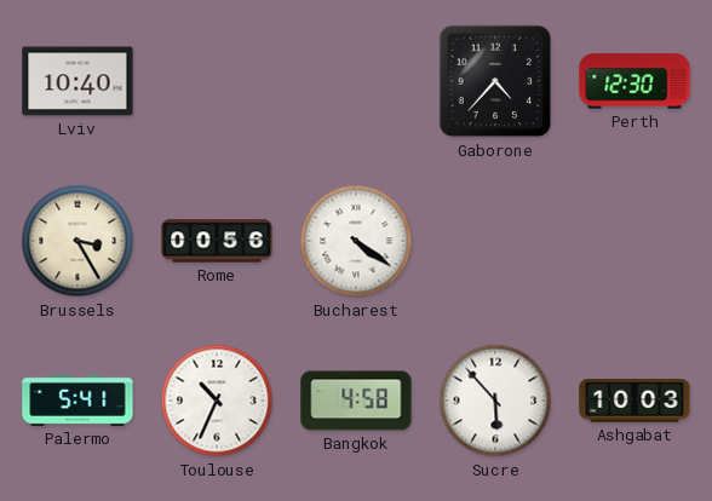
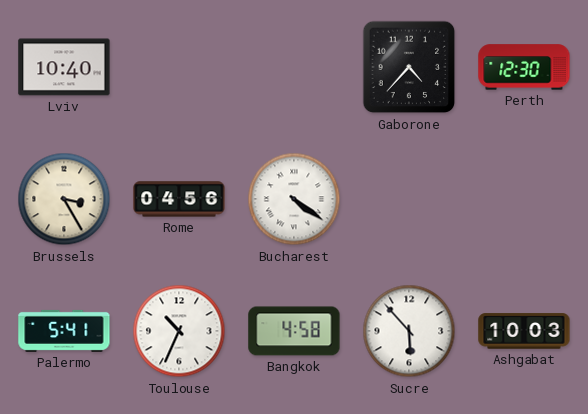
Rome: 00:56 -> 04:56 (179, 199)
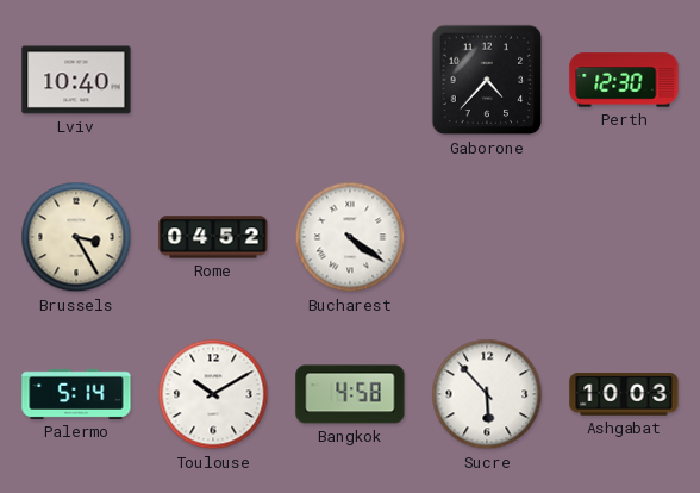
Rome: 04:56 -> 04:52 (213, 237)
Palermo: 5:41 -> 5:14 (76, 394)
Toulouse: 10:34 -> 10:10 (213, 394)
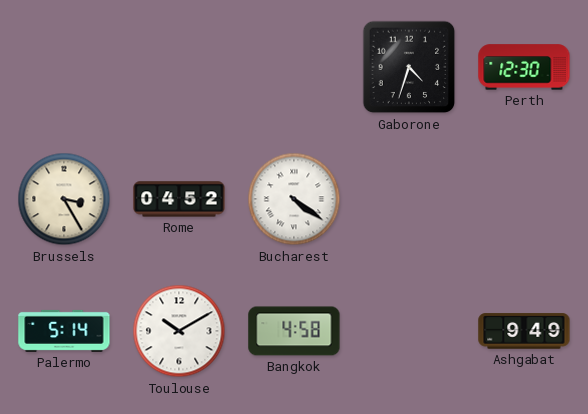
Lviv: 10:40 -> none (76, 80)
Gaborone: 4:37 -> 4:33 (409, 67)
Sucre: 5:53 -> none (487, 394)
Ashgabat: 10:03 -> 9:49 (524, 331)
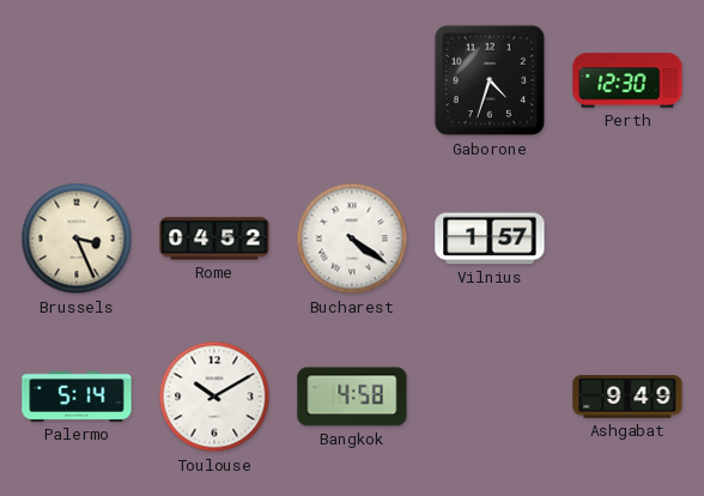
Brussels: 3:25 -> 3:26 (77, 238)
Vilnius: none -> 1:57 (490, 238)
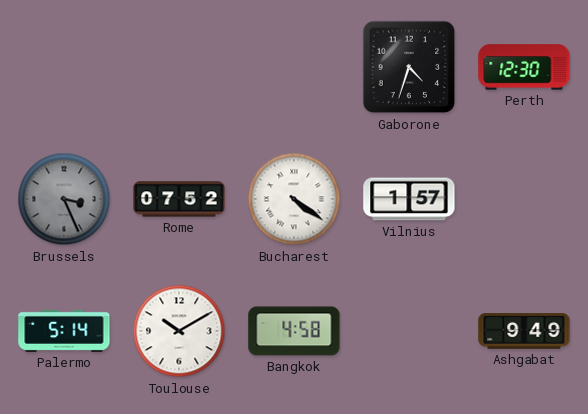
Brussels dial: cream -> grey (64, 199)
Rome: 04:52 -> 07:52 (179, 199)
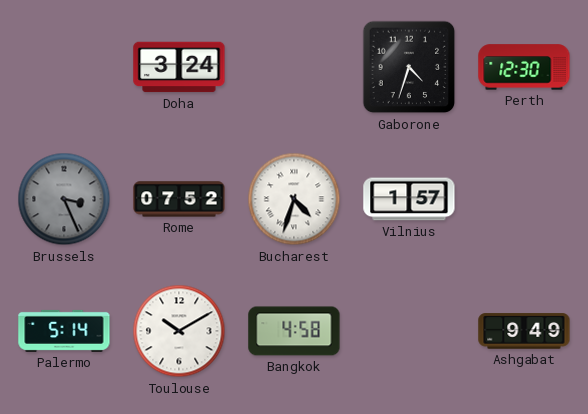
Doha: none -> 3:24 (179, 67)
Bucharest: 4:21 -> 4:33 (294, 199)
